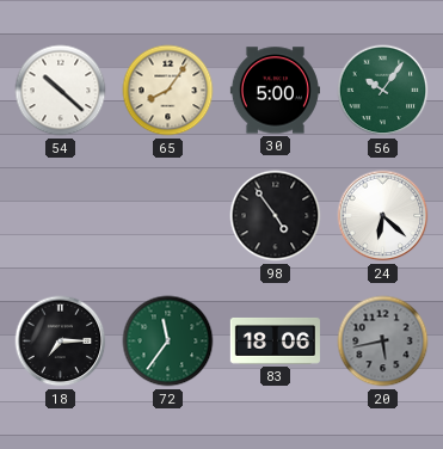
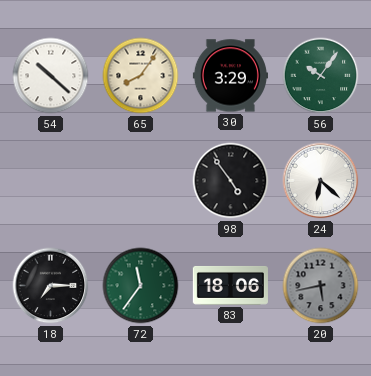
30: 5:00 -> 3:29 (230, 76)
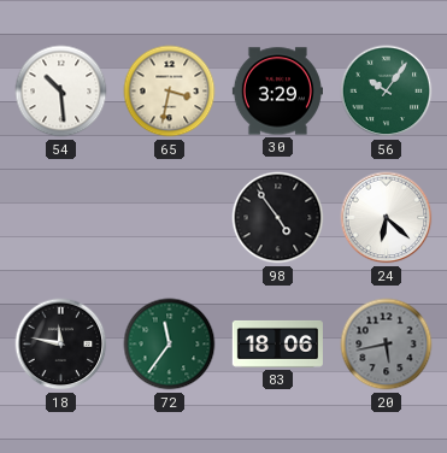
54: 10:22 -> 10:29 (61, 92)
65: 8:06 -> 3:32 (170, 92)
18: 7:15 -> 11:47 (61, 345)
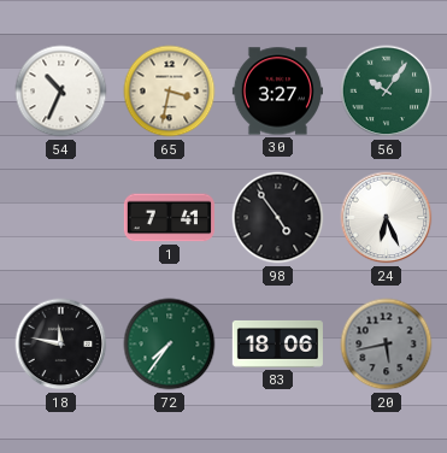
54: 10:29 -> 10:34 (61, 92)
30: 3:29 -> 3:27 (277, 92)
1: none -> 7:41 (169, 218)
24: 6:22 -> 6:26 (387, 218)
72: 11:36 -> 7:36 (170, 345)
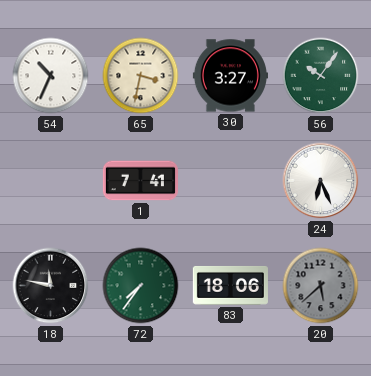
98: 4:54 -> none (278, 218)
20: 5:43 -> 5:38 (321, 286)
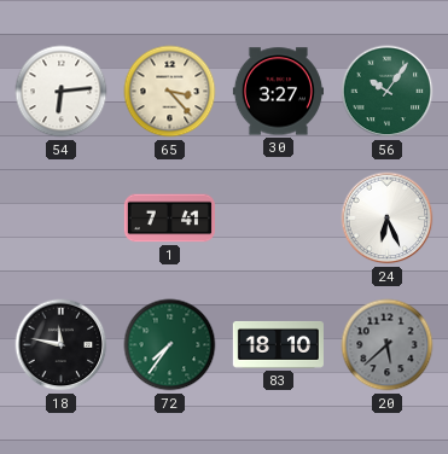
54: 10:34 -> 6:14 (62, 92)
65: 3:32 -> 3:23 (170, 92)
83: 18:06 -> 18:10 (278, 344)
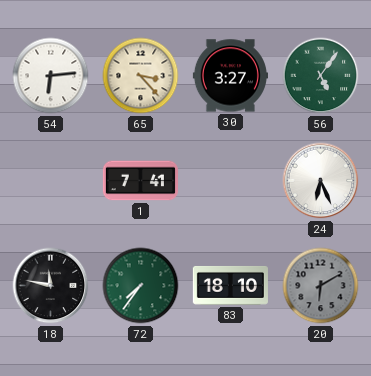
56: 10:06 -> 5:06 (321, 76)
20: 5:38 -> 6:10 (321, 286)
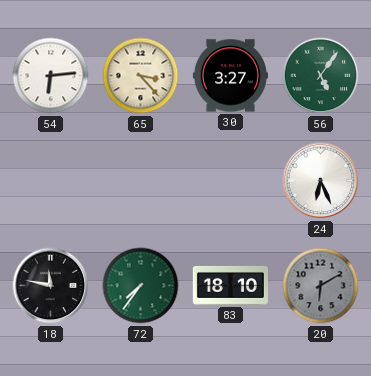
1: 7:41 -> none (140, 181)
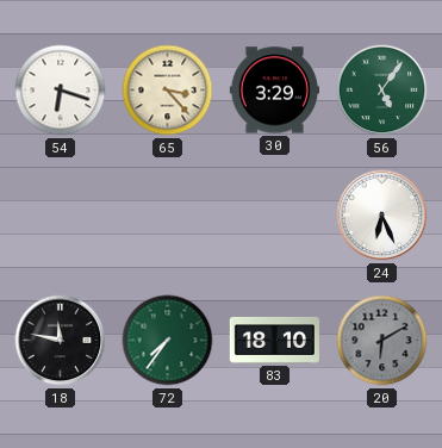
54: 6:14 -> 6:18 (61, 91)
30: 3:27 -> 3:29 (274, 91)
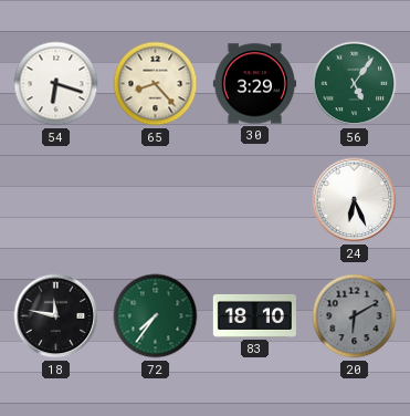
65: 3:23 -> 8:23 (156, 84)
